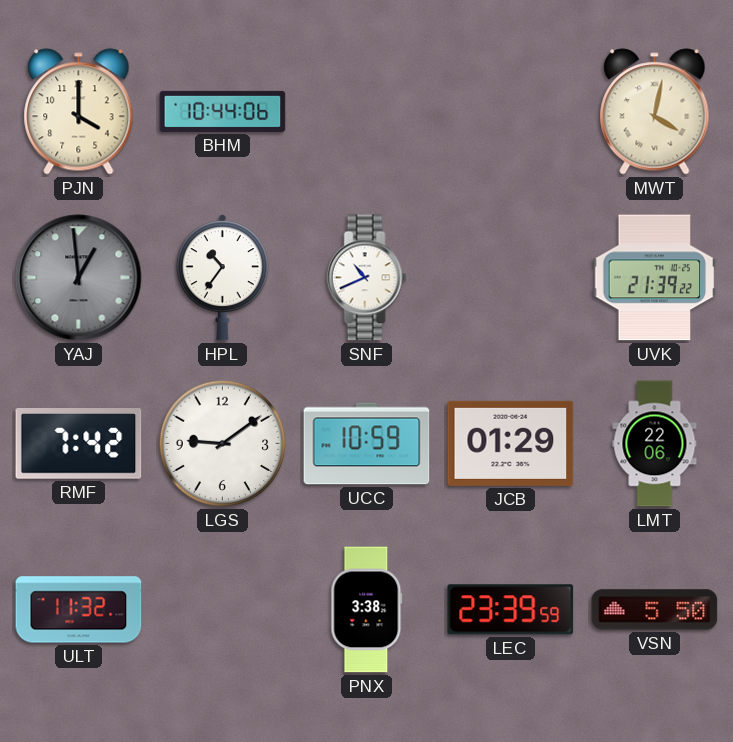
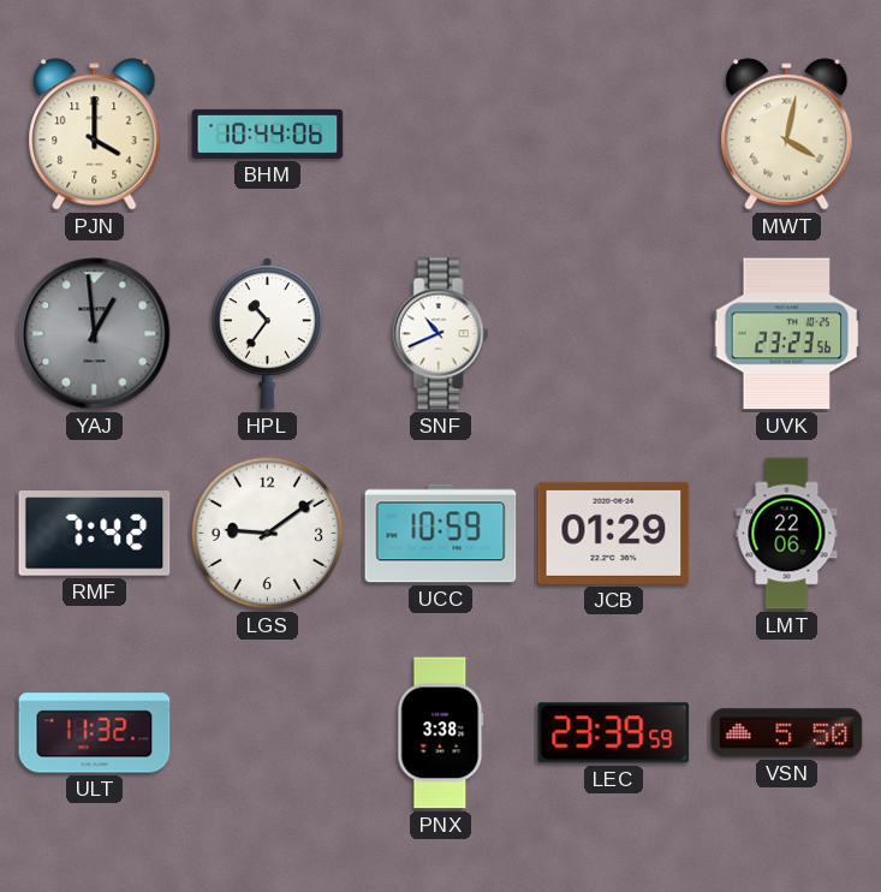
UVK: 21:39 -> 23:23 (787, 334)
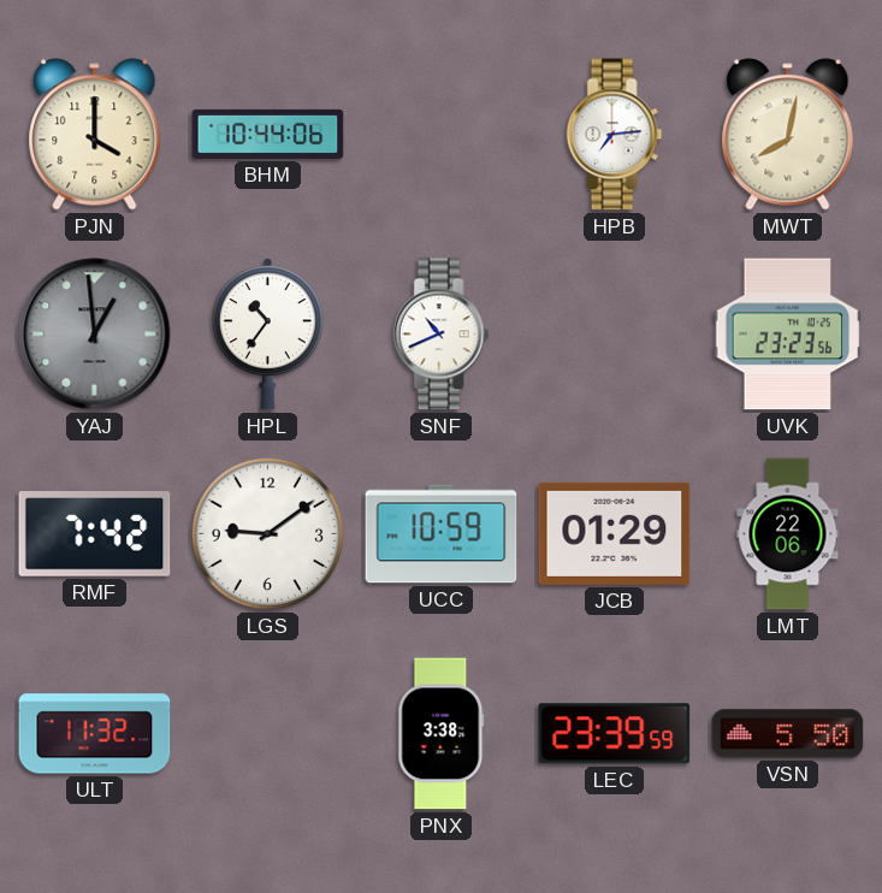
HPB: none -> 7:14 (615, 135)
MWT: 4:02 -> 8:02 (788, 135)
